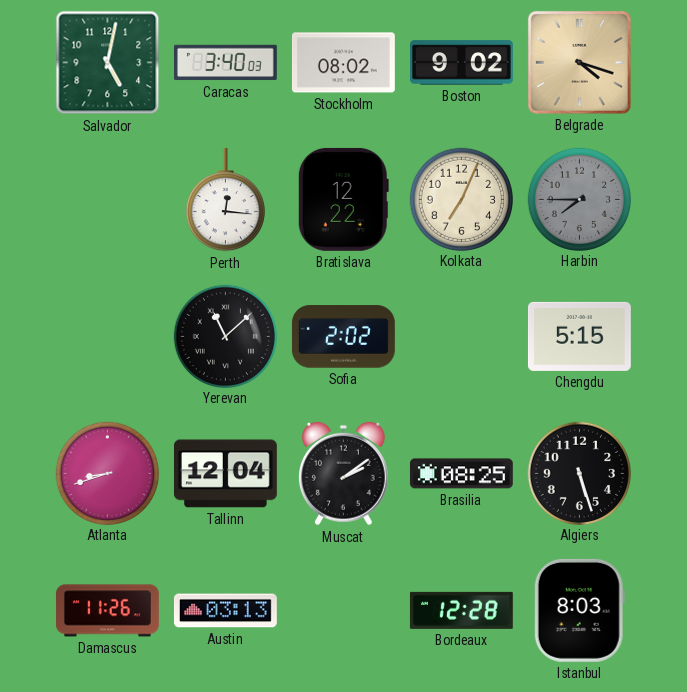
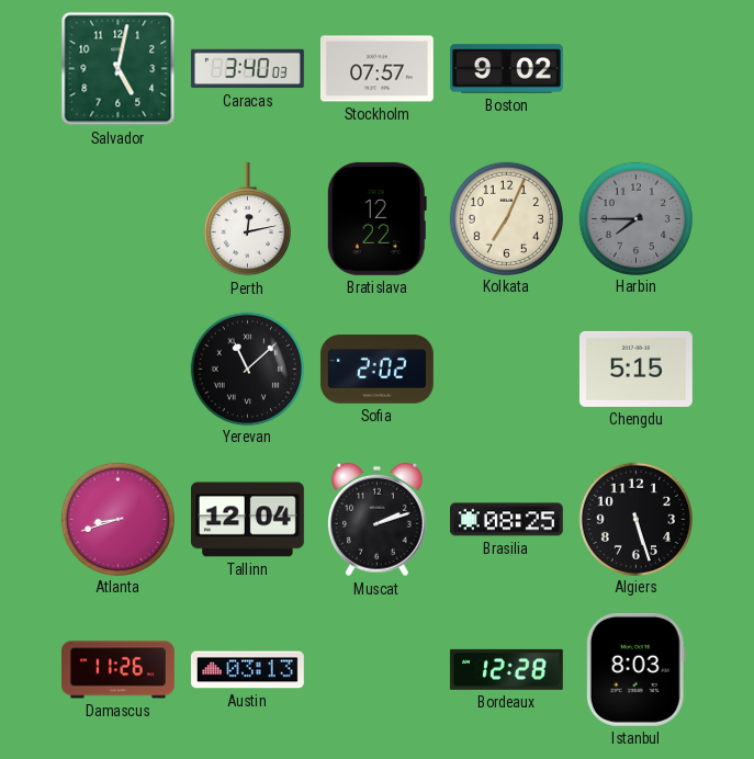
Stockholm: 08:02 -> 07:57 (376, 69)
Belgrade: 4:18 -> none (579, 62)
Perth: 12:16 -> 12:13 (247, 219)
Muscat: 2:09 -> 2:12 (376, 520)
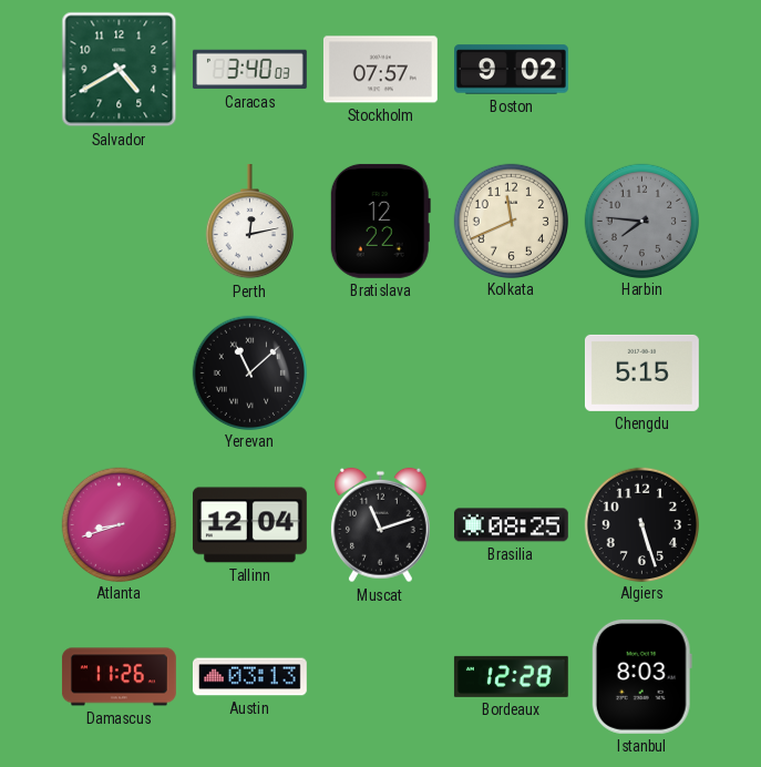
Salvador: 5:02 -> 4:40 (120, 70)
Kolkata: 7:04 -> 11:41 (511, 221)
Harbin: 7:45 -> 7:46 (641, 221)
Sofia: 2:02 -> none (376, 370)
Muscat: 2:12 -> 11:12 (380, 525)
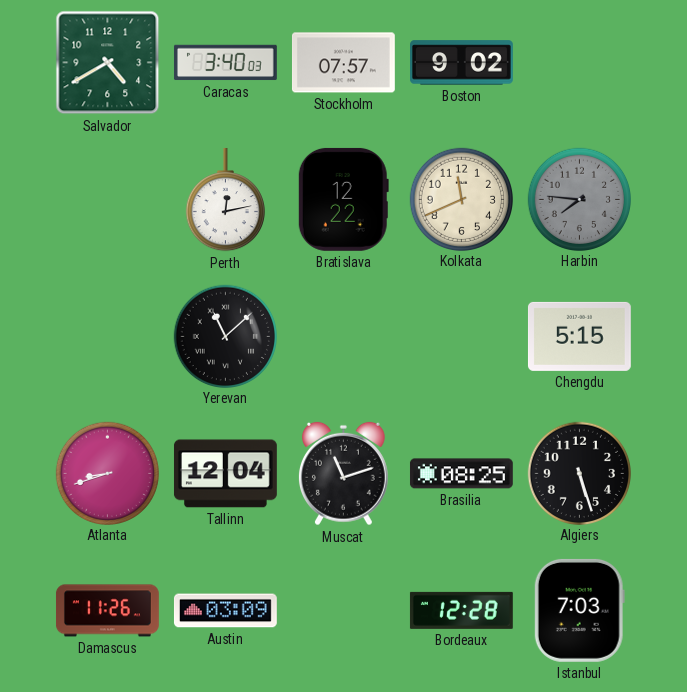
Austin: 03:13 -> 03:09 (226, 611)
Istanbul: 8:03 -> 7:03 (579, 610)
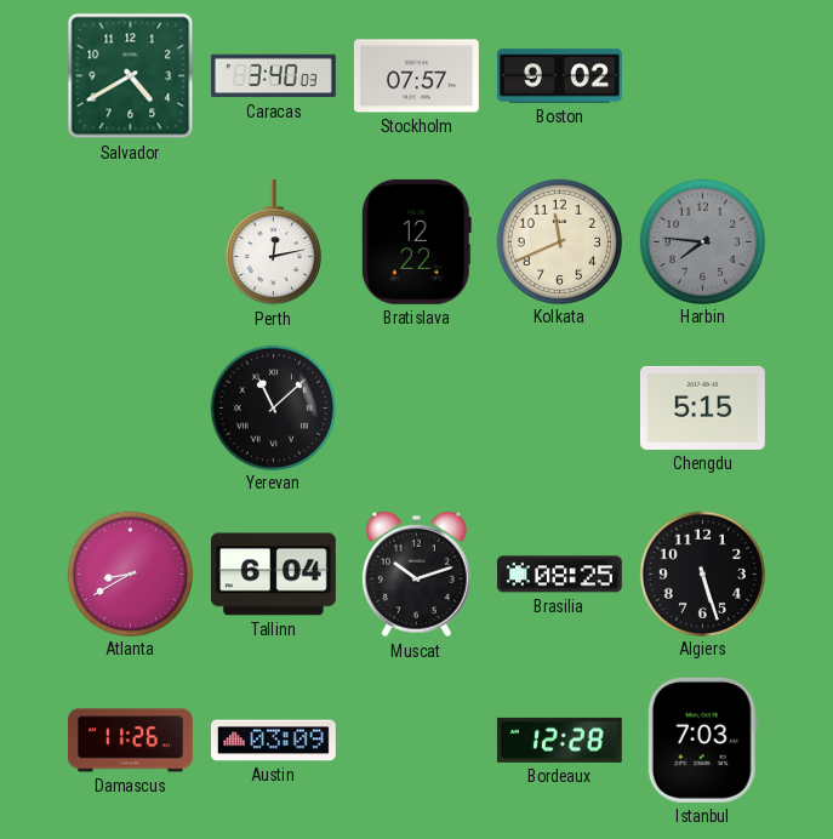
Atlanta: 8:42 -> 8:40 (130, 573)
Tallinn: 12:04 -> 6:04 (273, 575)
Muscat: 11:12 -> 10:12 (416, 575)
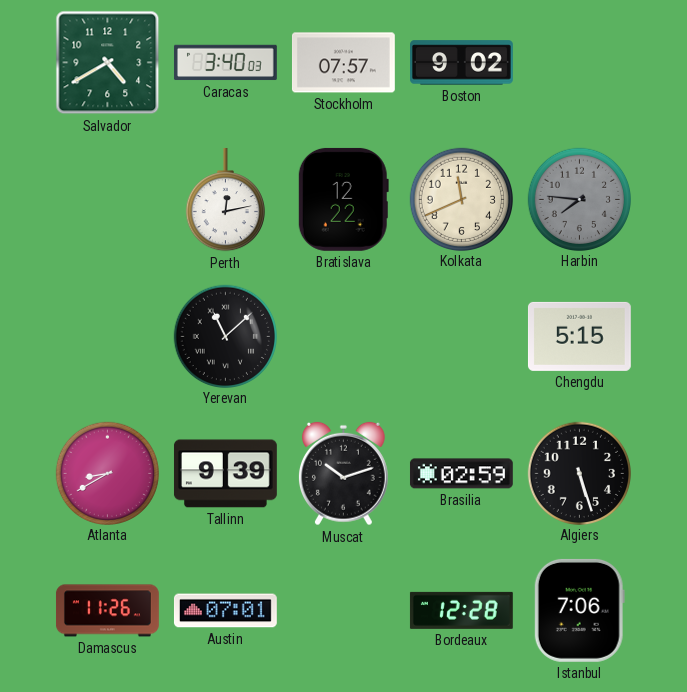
Tallinn: 6:04 -> 9:39 (225, 474)
Brasilia: 08:25 -> 02:59 (461, 474)
Austin: 03:09 -> 07:01 (226, 611)
Istanbul: 7:03 -> 7:06 (579, 610)
